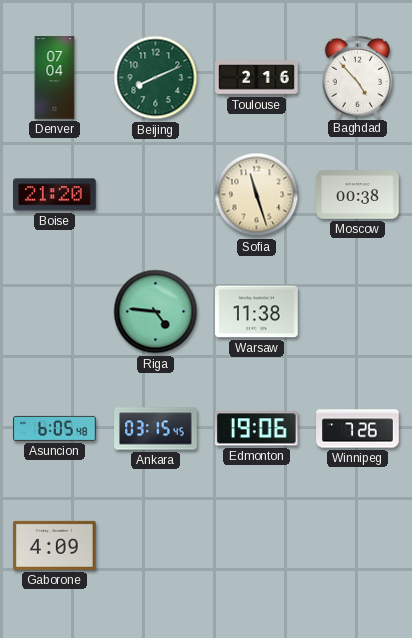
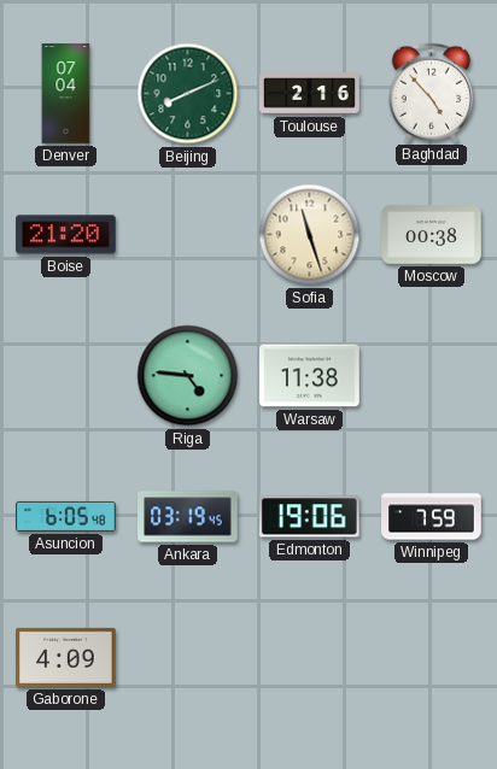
Ankara: 03:15 -> 03:19 (188, 517)
Winnipeg: 7:26 -> 7:59 (432, 517)
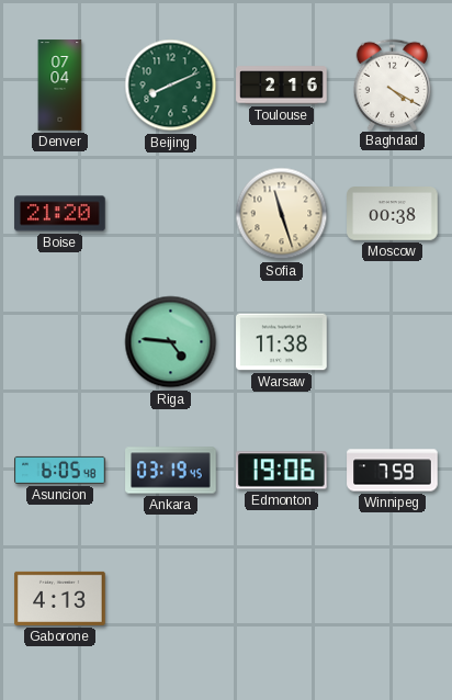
Baghdad: 4:53 -> 4:20 (393, 84)
Gaborone: 4:09 -> 4:13 (60, 598)
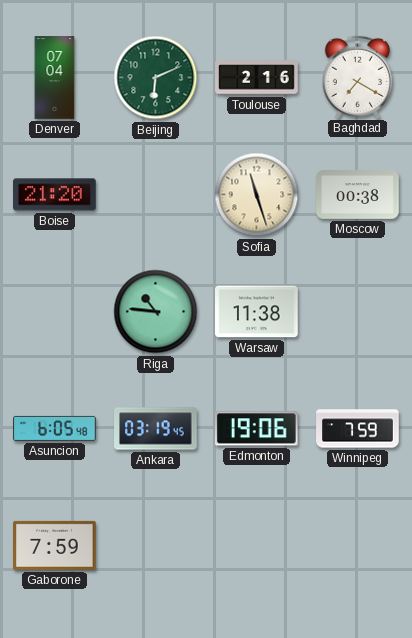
Beijing: 8:11 -> 6:11 (156, 78)
Baghdad: 4:20 -> 7:20 (358, 77)
Riga: 4:46 -> 10:46 (156, 312)
Gaborone: 4:13 -> 7:59 (55, 545)
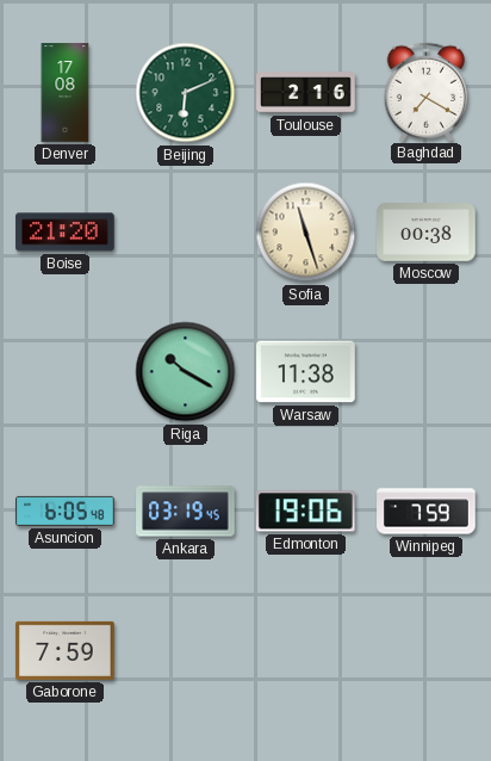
Denver: 07:04 -> 17:08 (66, 93)
Riga: 10:46 -> 10:20 (186, 372)
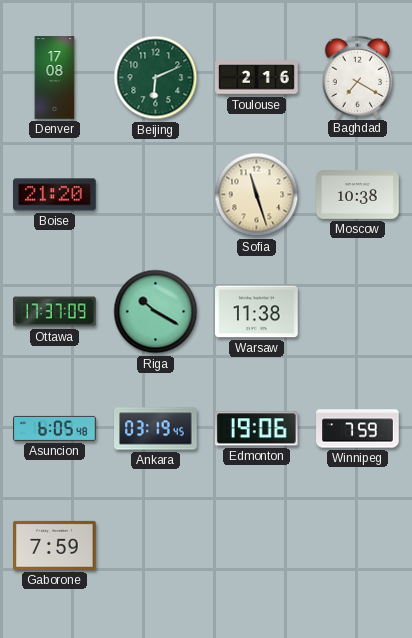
Moscow: 00:38 -> 10:38 (358, 195)
Ottawa: none -> 17:37 (55, 312)
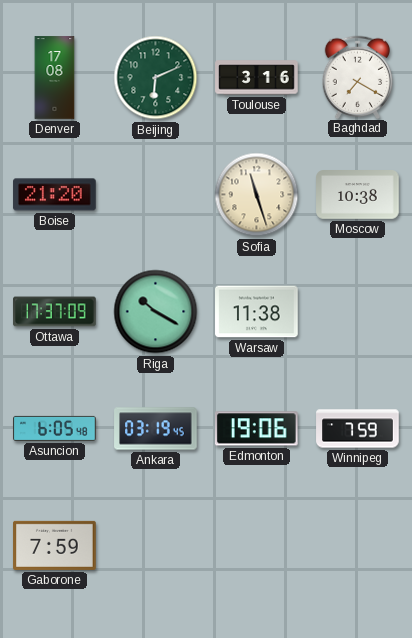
Toulouse: 2:16 -> 3:16 (257, 78)
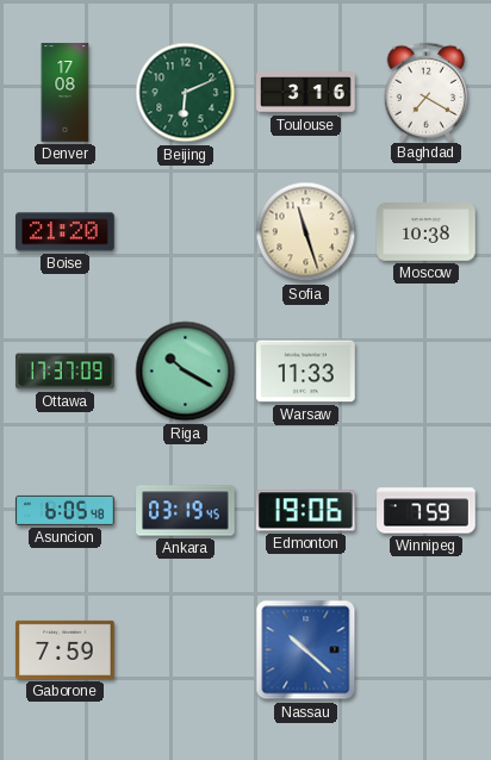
Warsaw: 11:38 -> 11:33 (306, 372)
Nassau: none -> 10:22 (306, 650)
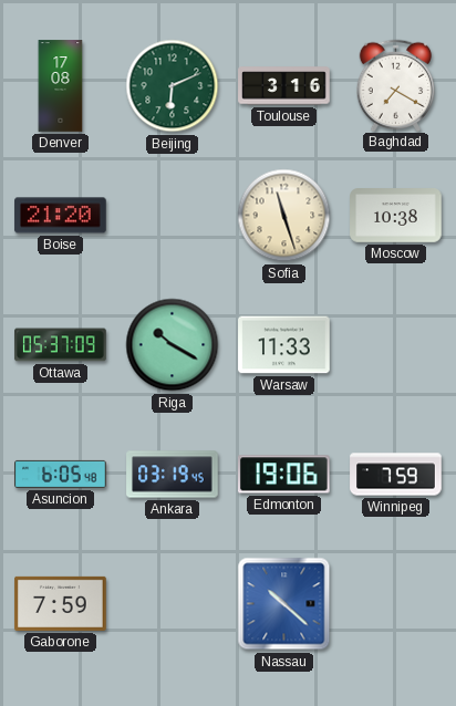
Ottawa: 17:37 -> 05:37 (61, 345)
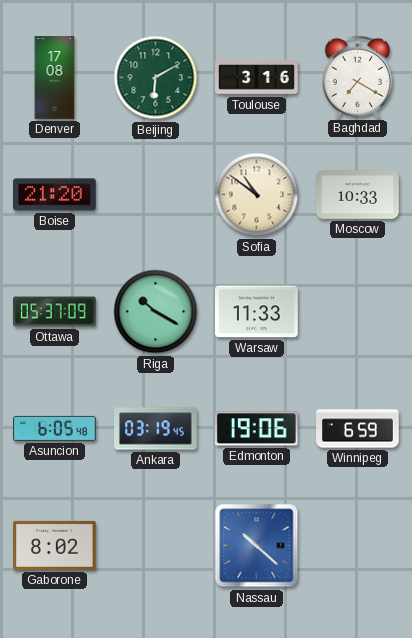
Beijing: 6:11 -> 6:10 (156, 78)
Sofia: 11:27 -> 10:51 (257, 195)
Moscow: 10:38 -> 10:33 (358, 195)
Winnipeg: 7:59 -> 6:59 (358, 429)
Gaborone: 7:59 -> 8:02 (55, 545)
